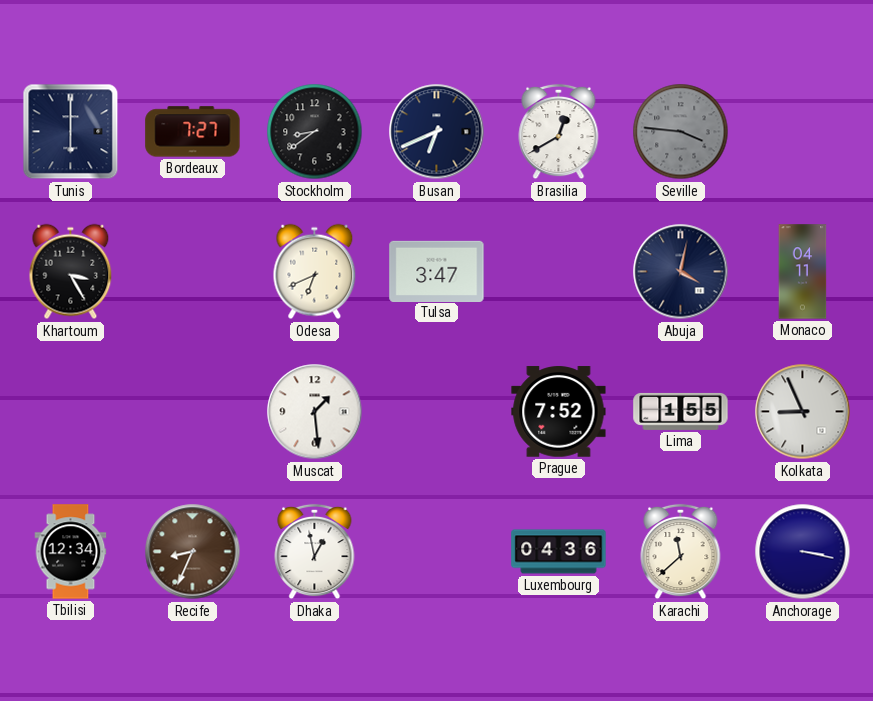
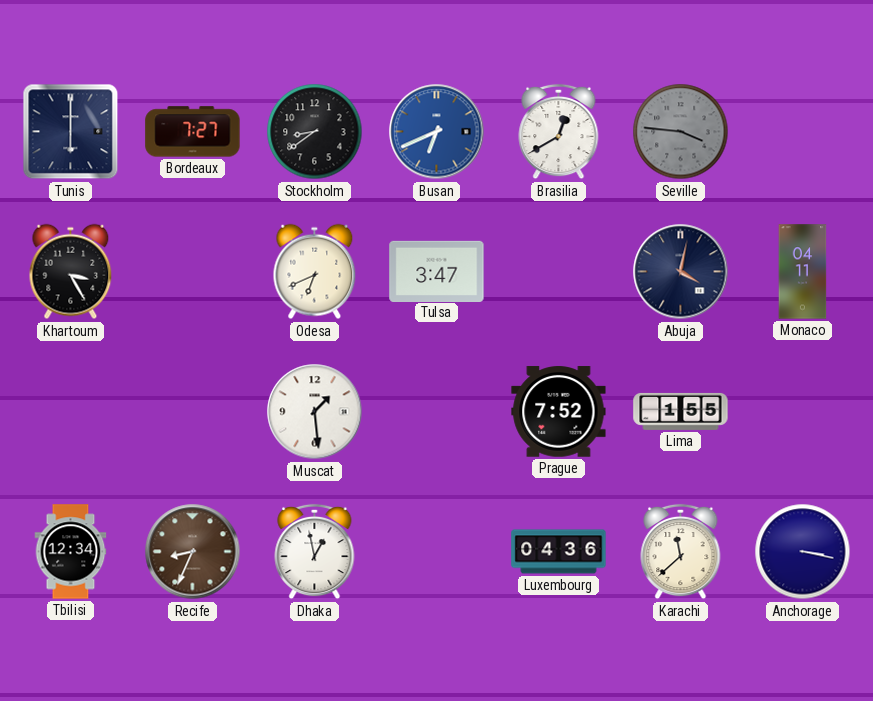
Busan dial: navy -> blue (437, 132)
Kolkata: 8:56 -> none (803, 412)
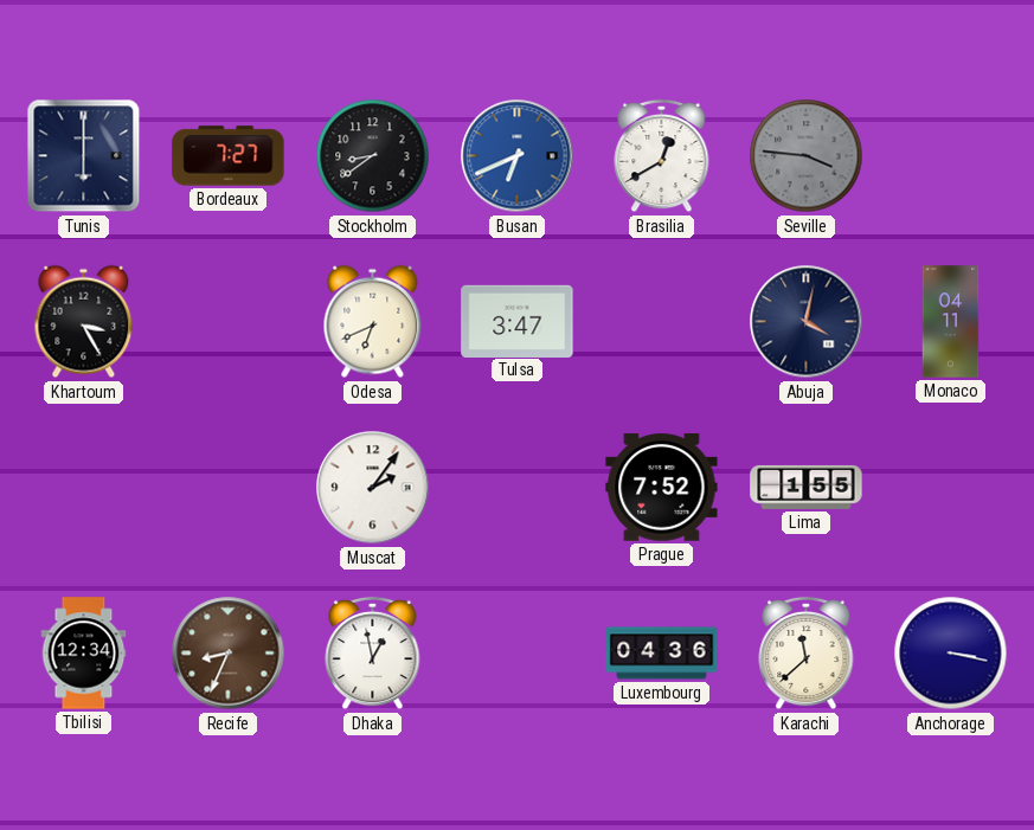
Muscat: 1:29 -> 2:06 (373, 488)
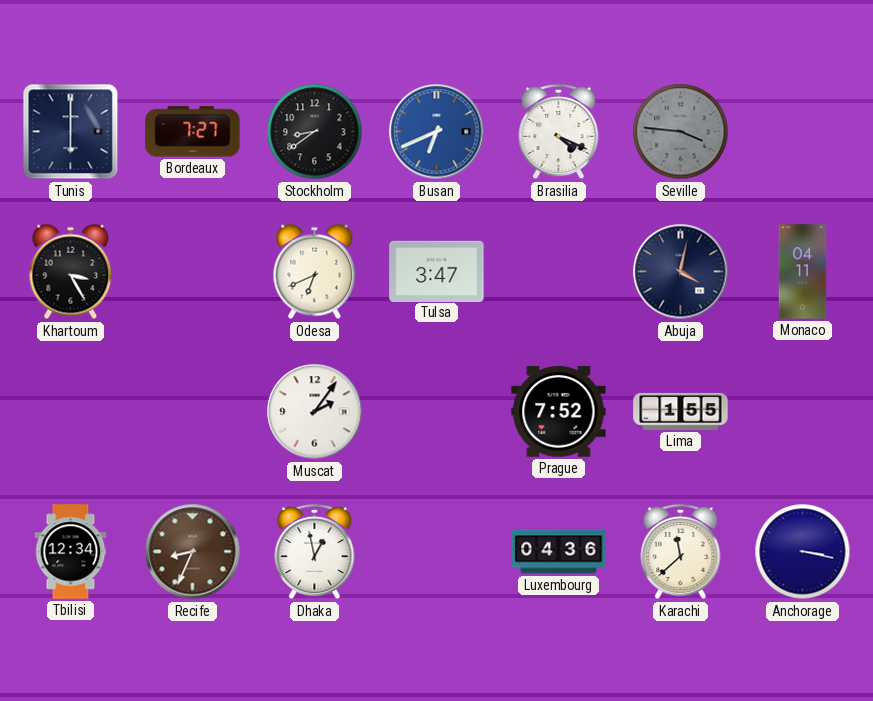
Brasilia: 12:40 -> 4:19 (559, 132)
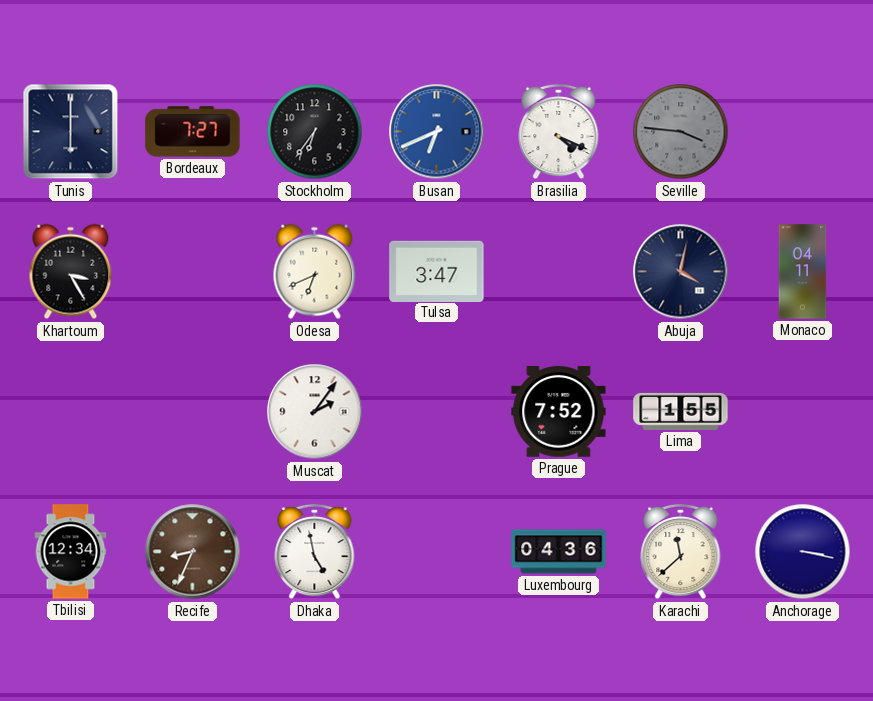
Stockholm: 8:39 -> 6:36 (315, 132)
Dhaka: 12:58 -> 4:58 (315, 552)
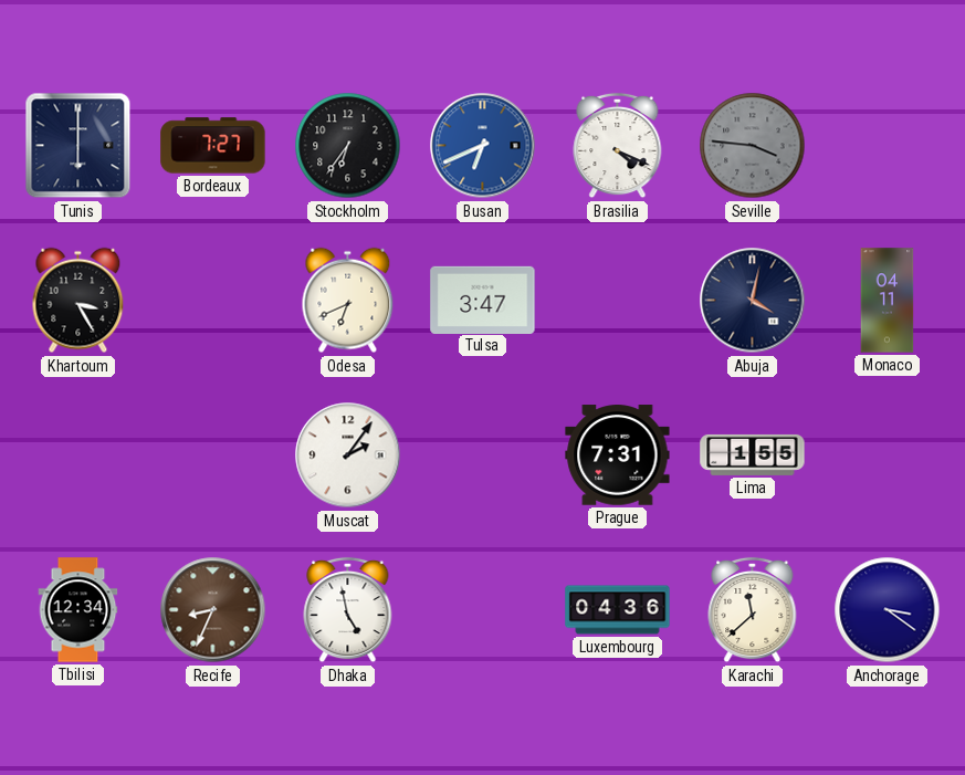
Prague: 7:52 -> 7:31 (618, 455)
Anchorage: 3:17 -> 3:21 (888, 610)
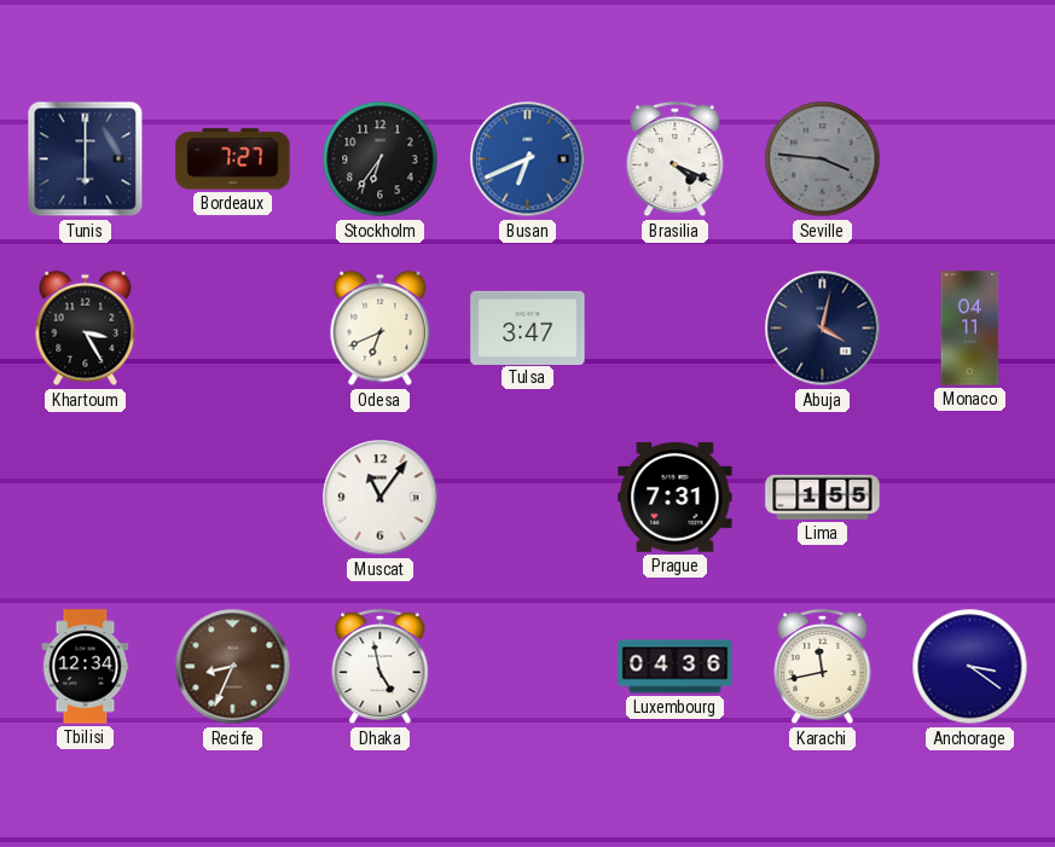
Muscat: 2:06 -> 11:06 (381, 498)
Karachi: 11:38 -> 11:43 (823, 667)
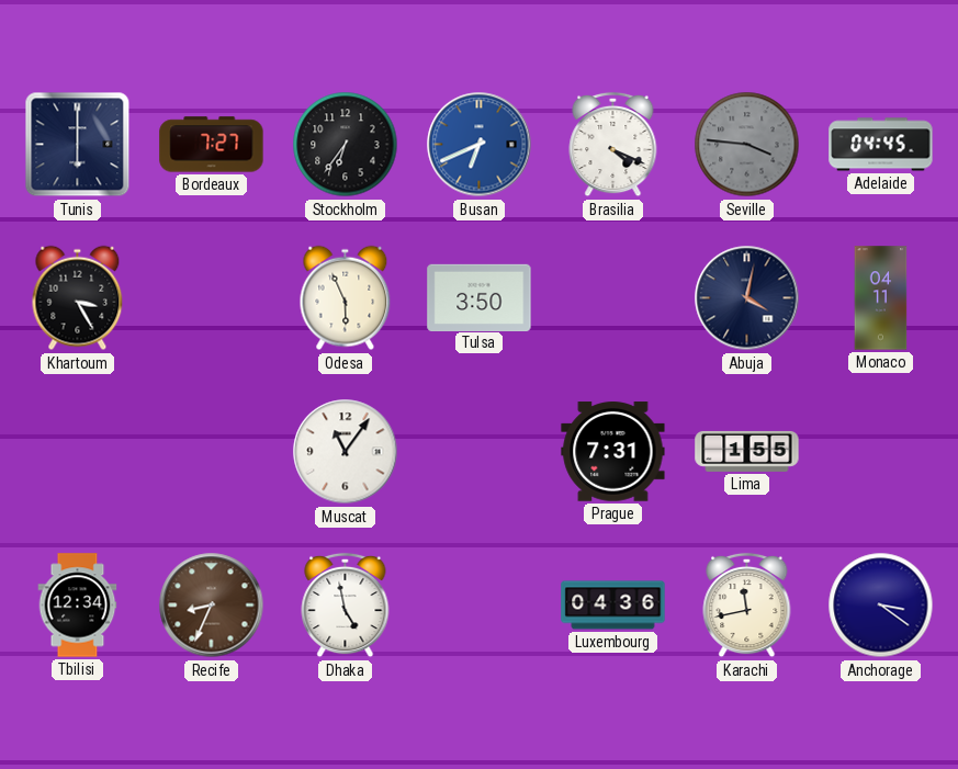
Adelaide: none -> 04:45 (881, 145)
Odesa: 6:41 -> 5:56 (346, 298)
Tulsa: 3:47 -> 3:50 (480, 297)
